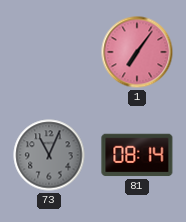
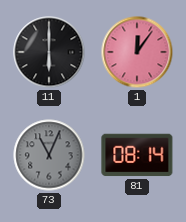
11: none -> 6:00 (49, 52)
1: 7:06 -> 12:06 (137, 52)
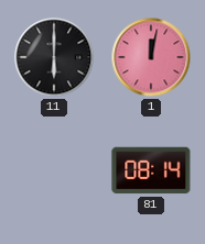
1: 12:06 -> 12:02 (151, 57)
73: 11:04 -> none (49, 155)
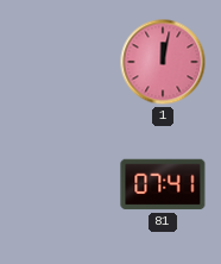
11: 6:00 -> none (54, 57)
81: 08:14 -> 07:41 (163, 184)
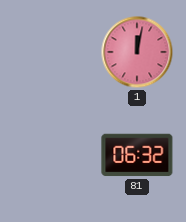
81: 07:41 -> 06:32 (137, 155)
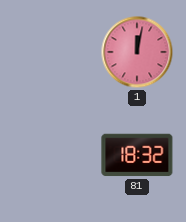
81: 06:32 -> 18:32 (137, 155)
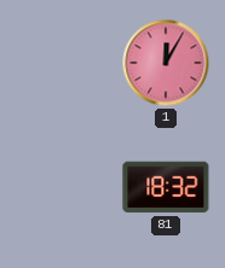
1: 12:02 -> 12:05 (166, 63)
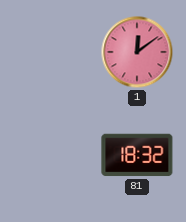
1: 12:05 -> 12:09 (137, 52)
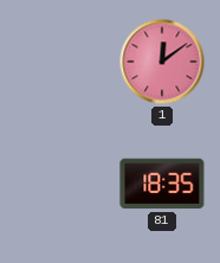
81: 18:32 -> 18:35 (162, 184)
